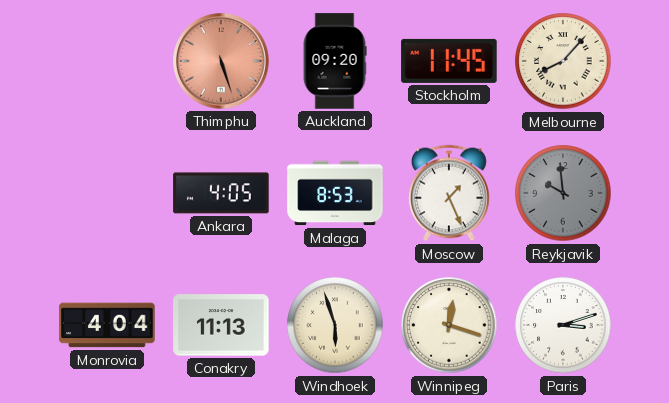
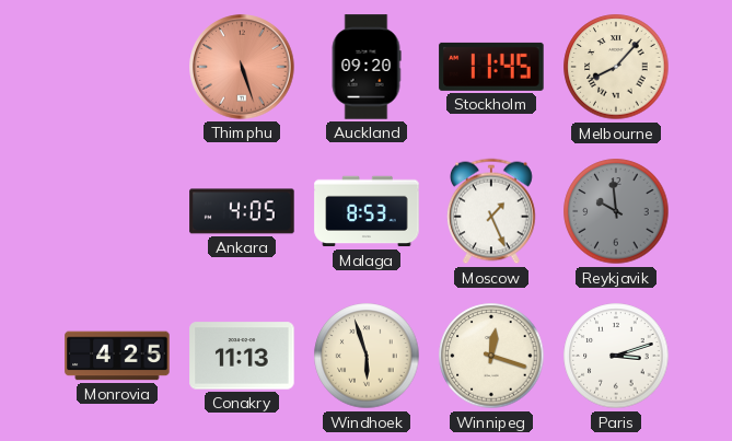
Monrovia: 4:04 -> 4:25 (117, 356)
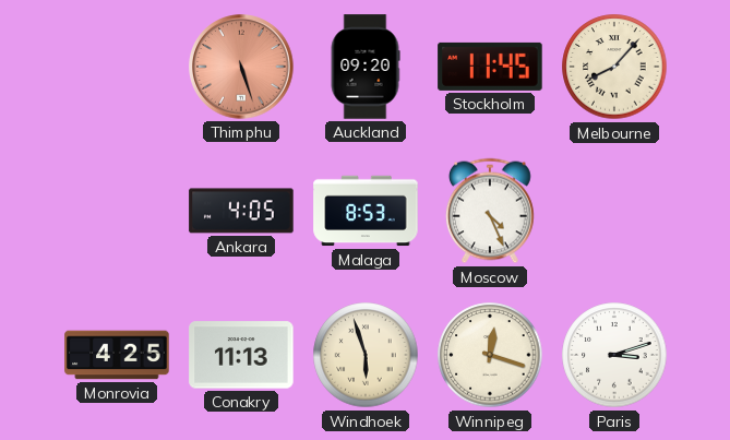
Moscow: 1:26 -> 4:26 (490, 211)
Reykjavik: 9:59 -> none (616, 211)
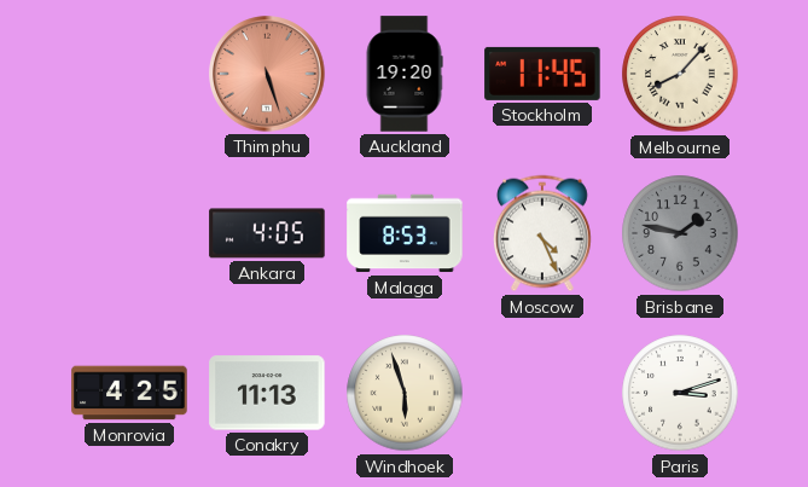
Auckland: 09:20 -> 19:20 (405, 74)
Brisbane: none -> 1:47 (680, 233)
Winnipeg: 12:18 -> none (490, 355)
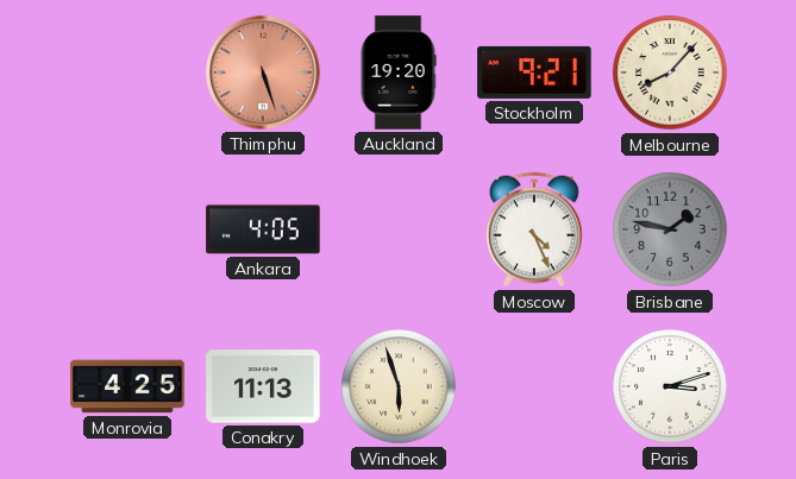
Stockholm: 11:45 -> 9:21 (534, 73)
Malaga: 8:53 -> none (405, 233)
